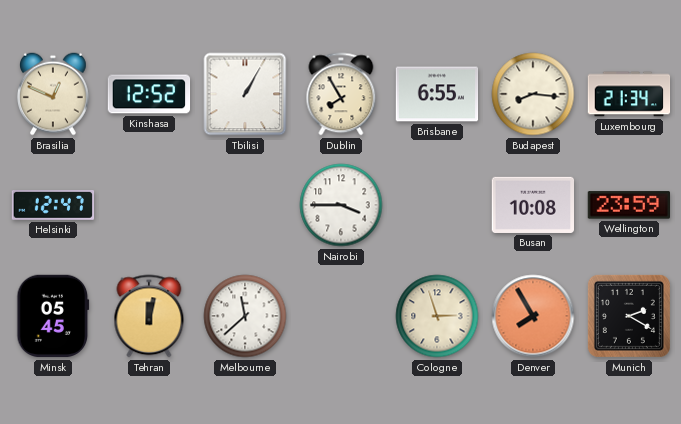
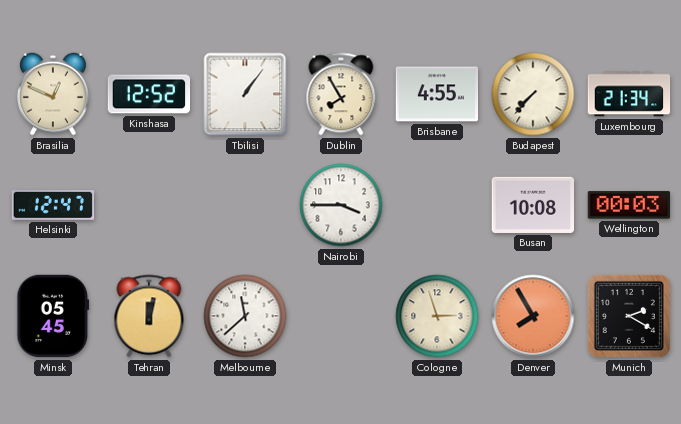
Tbilisi: 1:05 -> 1:06 (245, 94)
Brisbane: 6:55 -> 4:55 (437, 94)
Budapest: 8:16 -> 7:37 (533, 94)
Wellington: 23:59 -> 00:03 (628, 205)
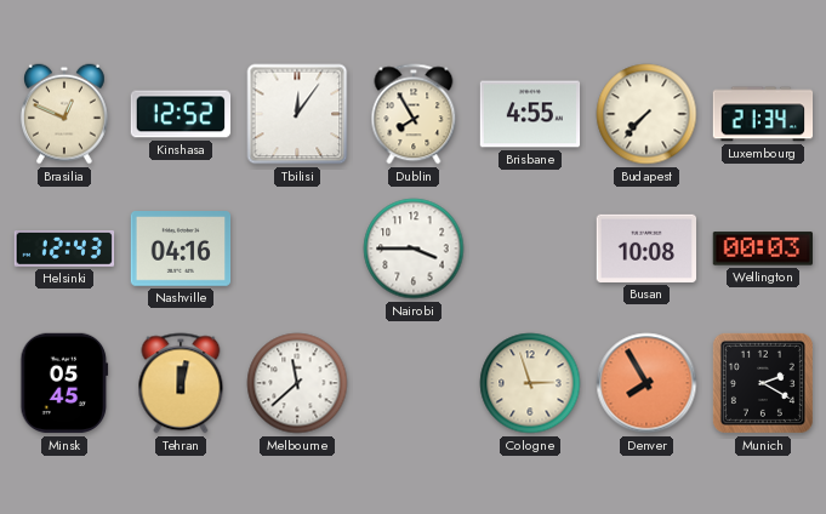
Tbilisi: 1:06 -> 12:06 (297, 114)
Helsinki: 12:47 -> 12:43 (64, 250)
Nashville: none -> 04:16 (181, 250)
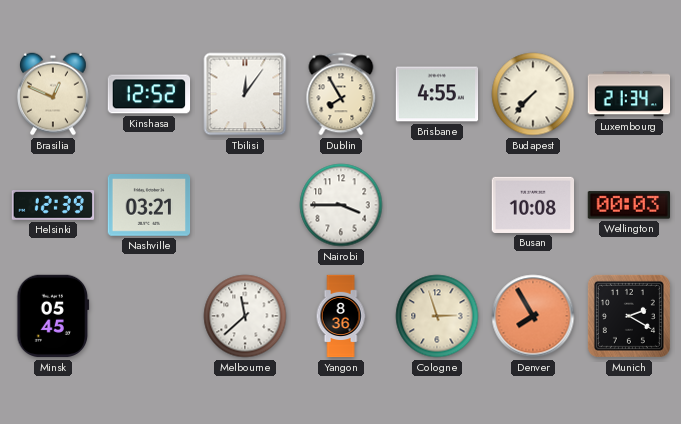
Helsinki: 12:43 -> 12:39 (53, 206)
Nashville: 04:16 -> 03:21 (149, 206)
Tehran: 12:02 -> none (181, 383)
Yangon: none -> 8:36 (341, 316)
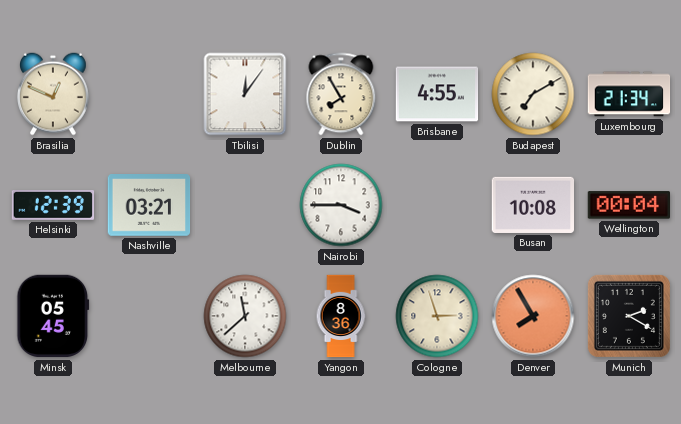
Kinshasa: 12:52 -> none (149, 94)
Budapest: 7:37 -> 7:10 (533, 94)
Wellington: 00:03 -> 00:04 (628, 205)
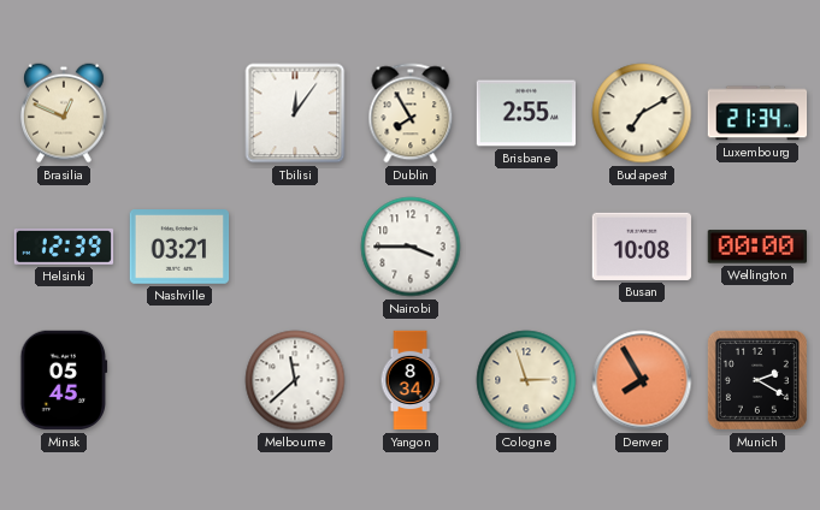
Brisbane: 4:55 -> 2:55 (526, 113)
Wellington: 00:04 -> 00:00 (756, 247)
Yangon: 8:36 -> 8:34 (411, 380)
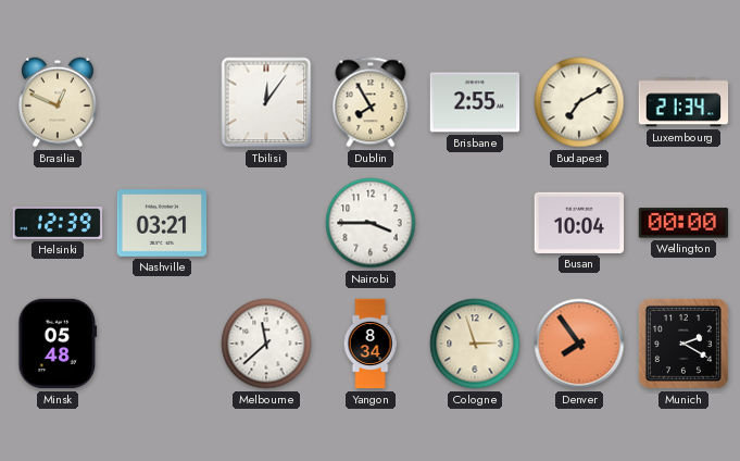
Busan: 10:08 -> 10:04 (579, 223)
Minsk: 05:45 -> 05:48 (58, 344)
Denver: 7:55 -> 7:54 (579, 344)
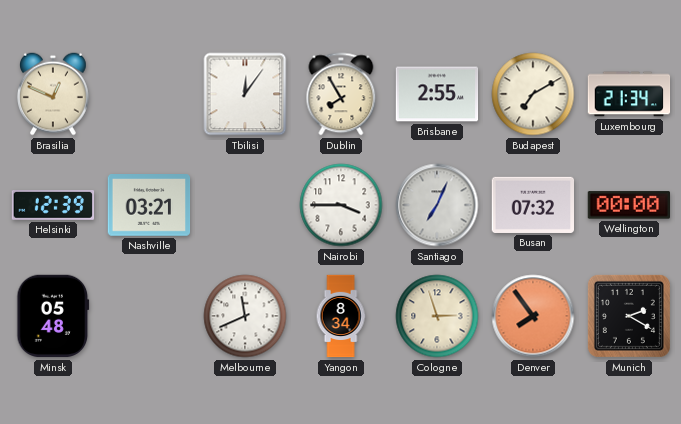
Santiago: none -> 7:04 (437, 205)
Busan: 10:04 -> 07:32 (533, 205)
Melbourne: 11:38 -> 11:41 (245, 316)
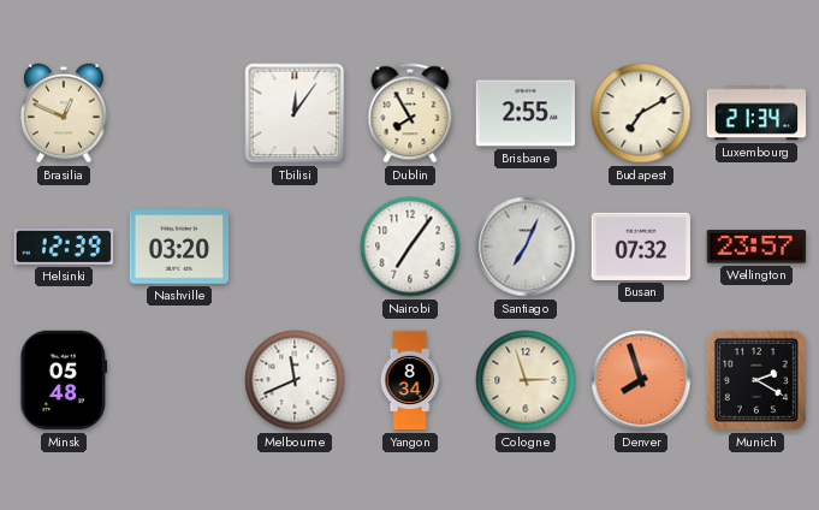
Nashville: 03:21 -> 03:20 (179, 248)
Nairobi: 3:45 -> 7:06 (410, 247)
Wellington: 00:00 -> 23:57 (755, 247)
Denver: 7:54 -> 7:57 (641, 380)
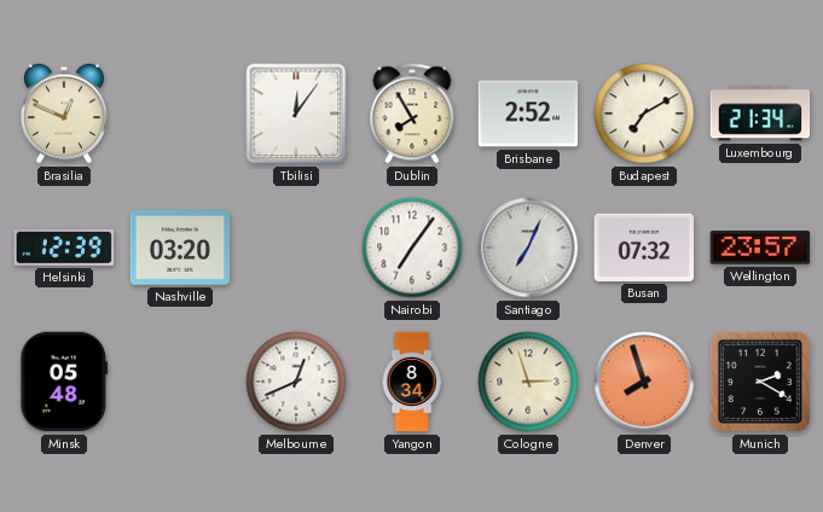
Brisbane: 2:55 -> 2:52 (528, 114)
Melbourne: 11:41 -> 12:41 (296, 382)
